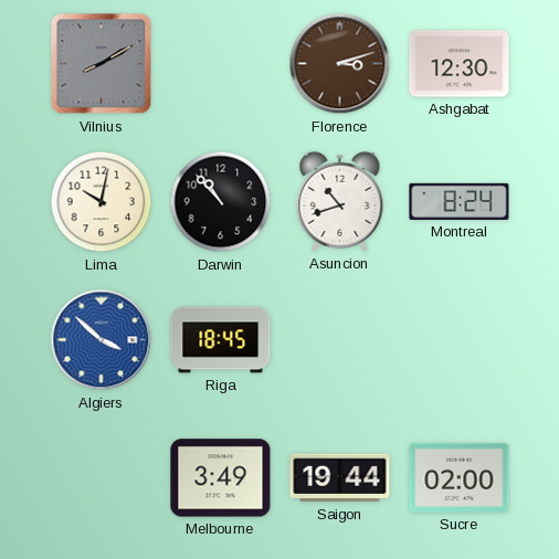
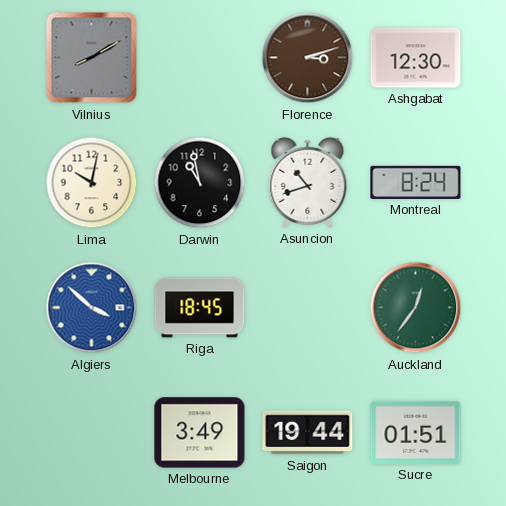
Darwin: 10:53 -> 10:58 (200, 183)
Auckland: none -> 12:36 (416, 308)
Sucre: 02:00 -> 01:51 (416, 432)
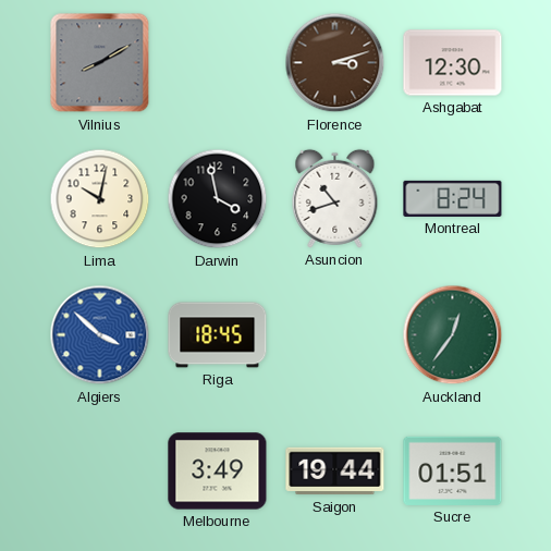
Darwin: 10:58 -> 3:58 (218, 199)
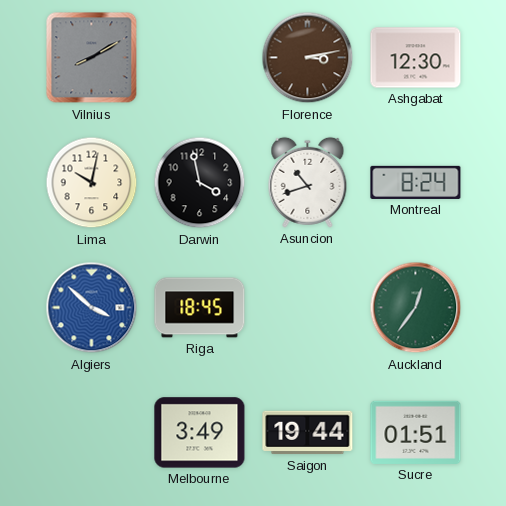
Florence: 3:12 -> 3:13 (308, 58)
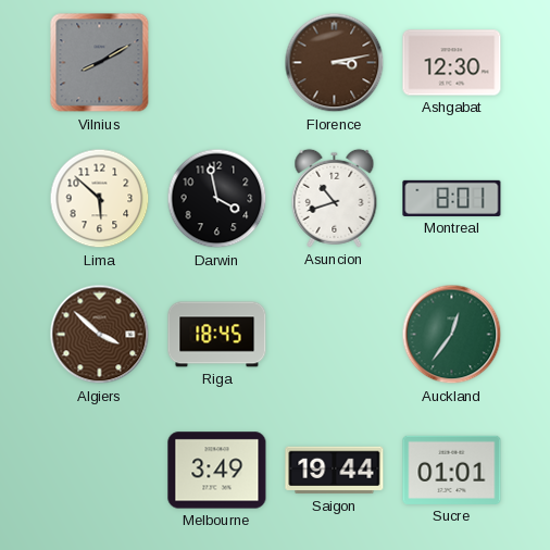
Lima: 10:02 -> 5:52 (100, 199)
Montreal: 8:24 -> 8:01 (452, 198)
Algiers dial: blue -> brown (100, 335)
Sucre: 01:51 -> 01:01 (452, 470)
